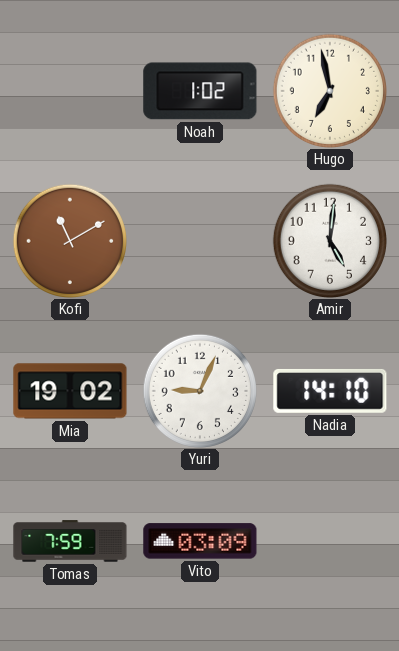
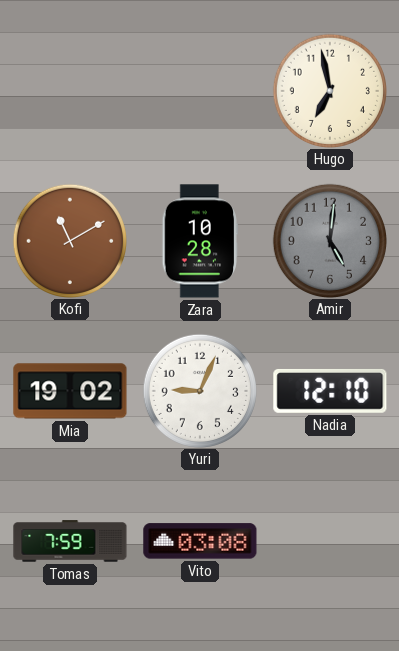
Noah: 1:02 -> none (200, 91)
Zara: none -> 10:28 (199, 241)
Amir dial: white -> grey (329, 240)
Nadia: 14:10 -> 12:10 (330, 391)
Vito: 03:09 -> 03:08 (200, 541)
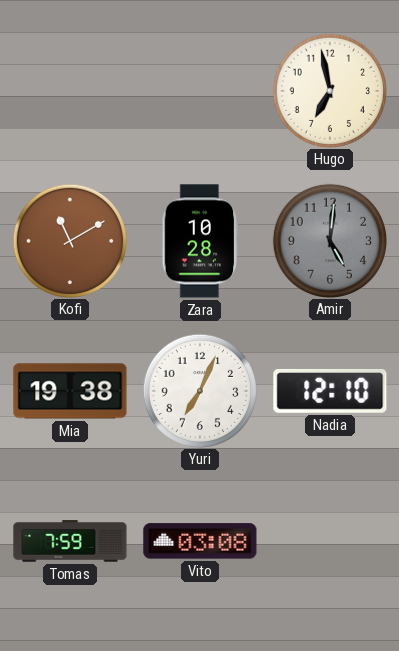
Mia: 19:02 -> 19:38 (70, 391)
Yuri: 9:04 -> 7:04 (199, 390)
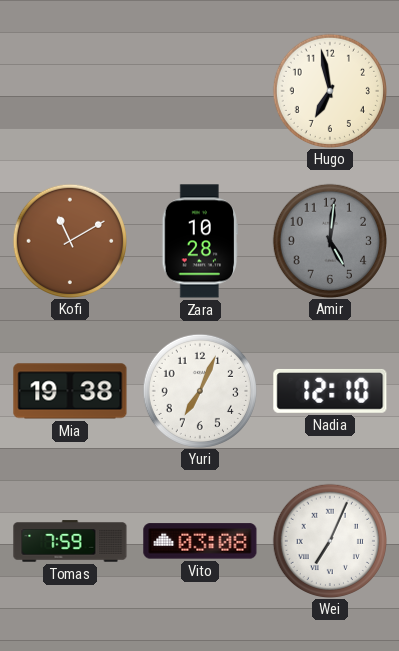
Wei: none -> 7:04 (329, 540)
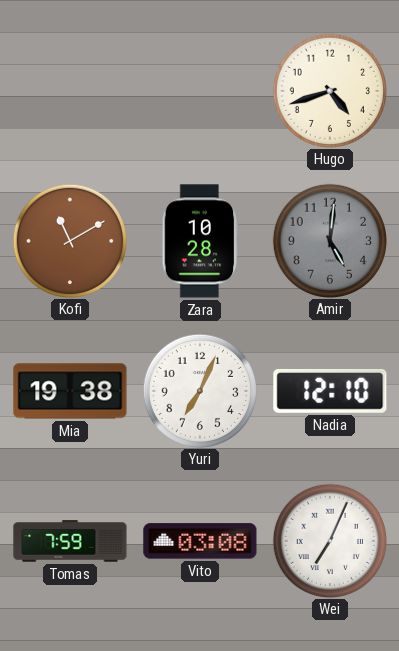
Hugo: 6:58 -> 4:42 (329, 90)
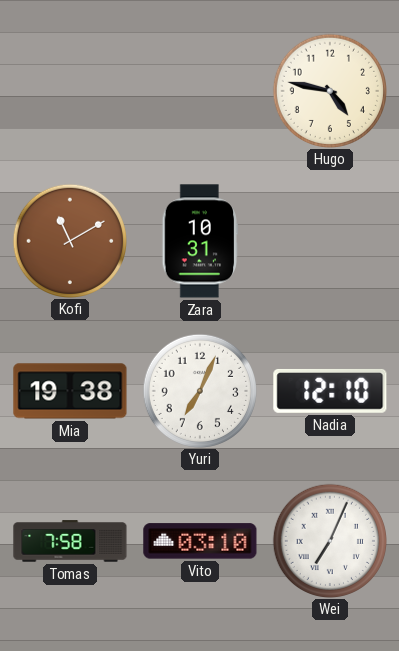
Hugo: 4:42 -> 4:47 (329, 90)
Zara: 10:28 -> 10:31 (199, 241)
Amir: 5:01 -> none (329, 240)
Tomas: 7:59 -> 7:58 (70, 541)
Vito: 03:08 -> 03:10 (200, 541)
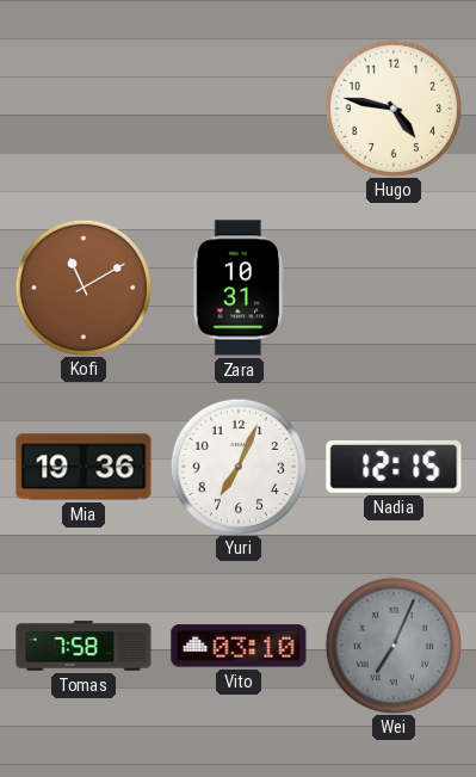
Mia: 19:38 -> 19:36 (84, 467)
Nadia: 12:10 -> 12:15 (394, 467)
Wei dial: white -> grey (392, 645)
